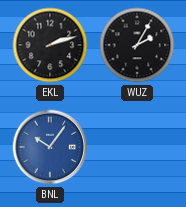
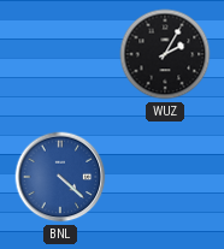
EKL: 2:12 -> none (50, 45)
BNL: 10:06 -> 4:22 (60, 177)
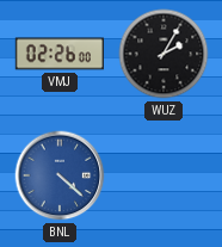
VMJ: none -> 02:26 (58, 54)
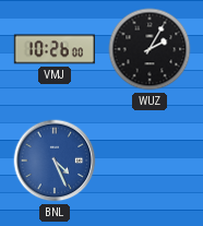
VMJ: 02:26 -> 10:26 (53, 49)
BNL: 4:22 -> 4:26 (55, 160)
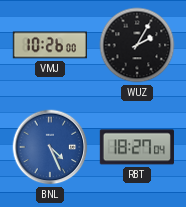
RBT: none -> 18:27 (137, 147)
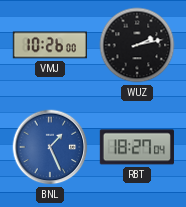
WUZ: 2:05 -> 2:13 (137, 45)
BNL: 4:26 -> 1:26 (50, 147)
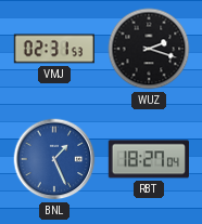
VMJ: 10:26 -> 02:31 (53, 49)
WUZ: 2:13 -> 2:18 (149, 49)
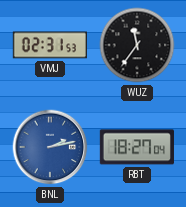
WUZ: 2:18 -> 11:36 (137, 45)
BNL: 1:26 -> 2:13 (50, 147)
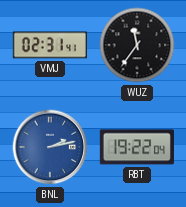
VMJ: 02:31:53 -> 02:31:41 (49, 45)
RBT: 18:27 -> 19:22 (137, 147)
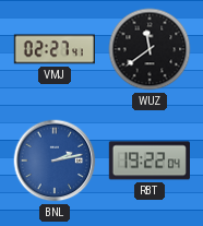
VMJ: 02:31 -> 02:27 (53, 49)
WUZ: 11:36 -> 11:39 (150, 49)
